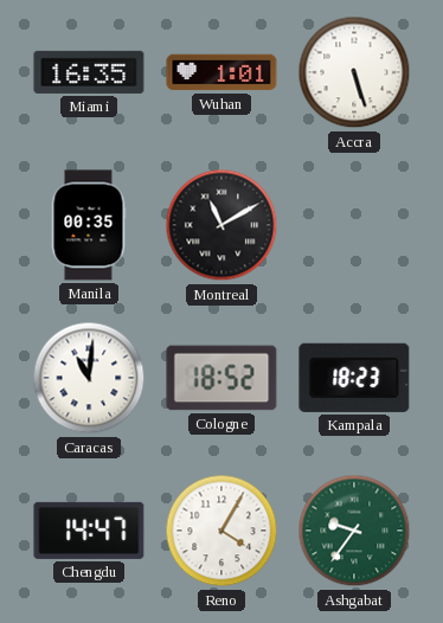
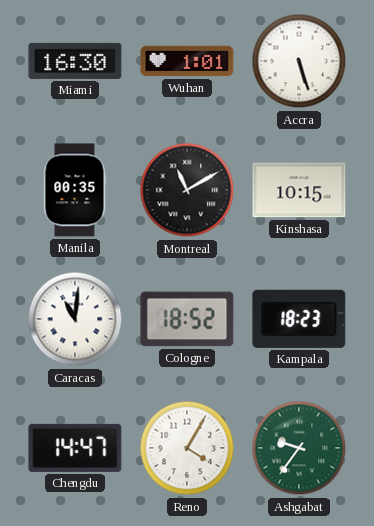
Miami: 16:35 -> 16:30 (75, 61)
Kinshasa: none -> 10:15 (299, 190)
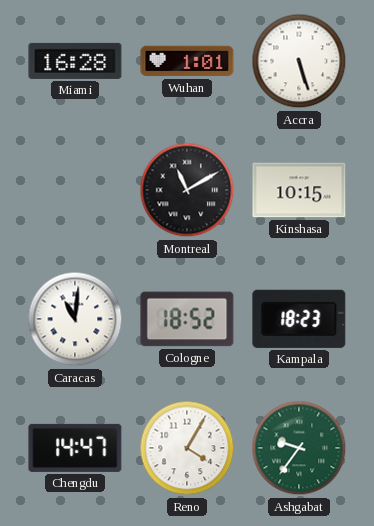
Miami: 16:30 -> 16:28 (75, 61)
Manila: 00:35 -> none (75, 190)
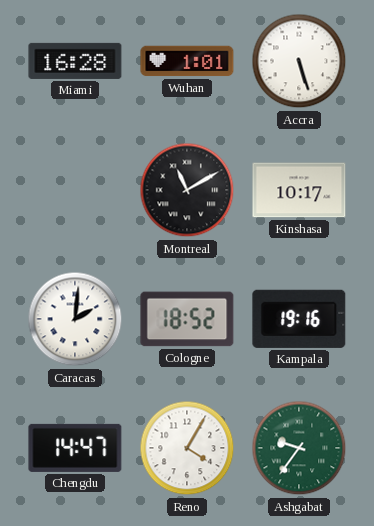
Kinshasa: 10:15 -> 10:17 (299, 190)
Caracas: 11:01 -> 2:01 (75, 319)
Kampala: 18:23 -> 19:16 (299, 319)
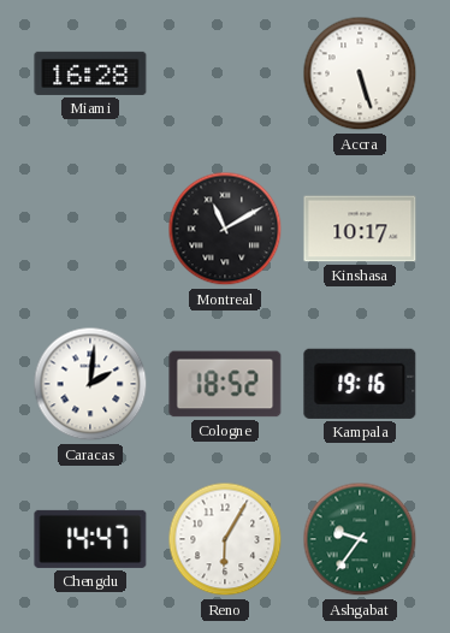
Wuhan: 1:01 -> none (187, 61)
Reno: 4:05 -> 6:05 (225, 539)
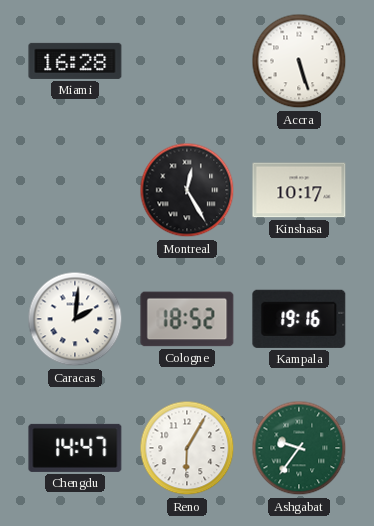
Montreal: 11:10 -> 12:25 (187, 190)
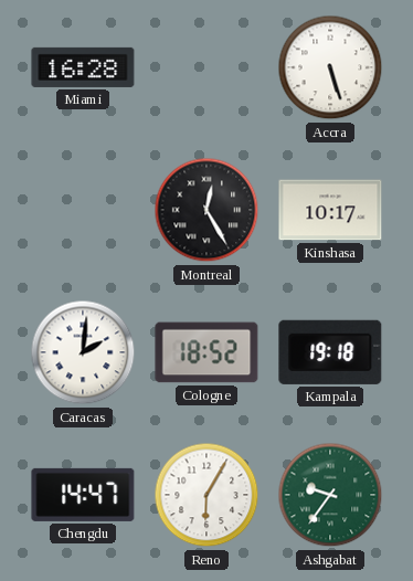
Kampala: 19:16 -> 19:18 (330, 352)
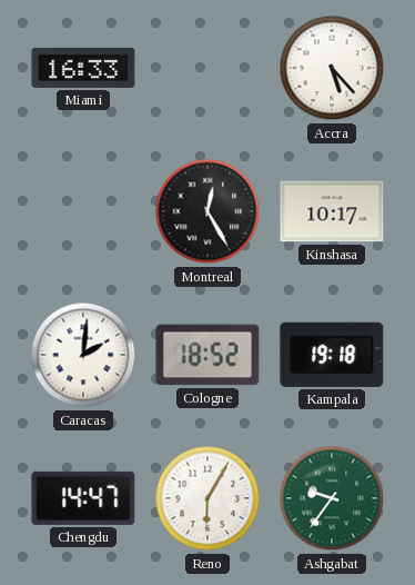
Miami: 16:28 -> 16:33 (83, 68)
Accra: 5:27 -> 5:23 (332, 68)
